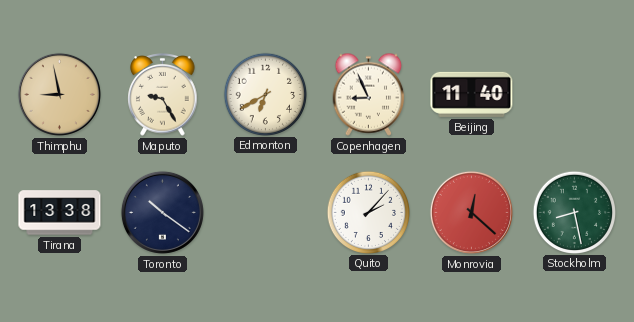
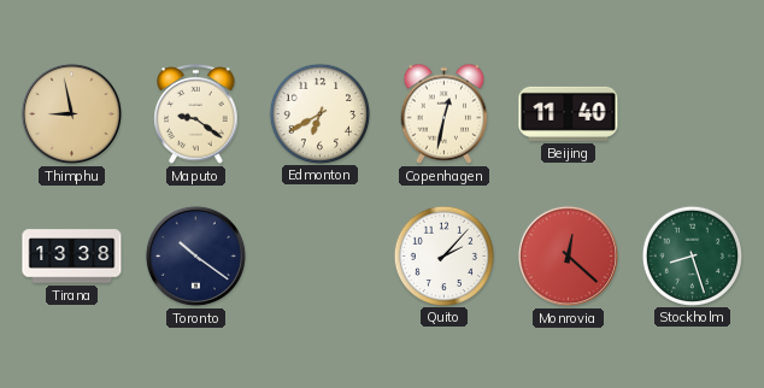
Maputo: 9:25 -> 9:21 (196, 114)
Copenhagen: 8:56 -> 12:32 (445, 113)
Stockholm: 8:28 -> 8:27 (692, 255)
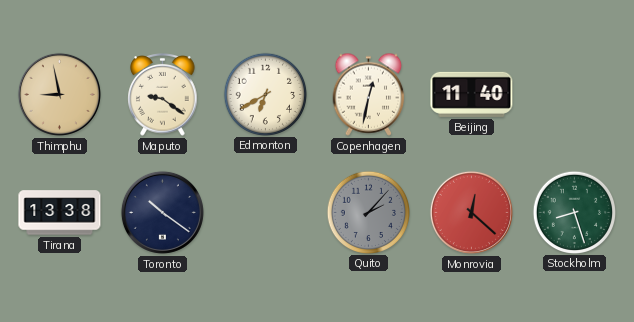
Quito dial: white -> grey (368, 212)
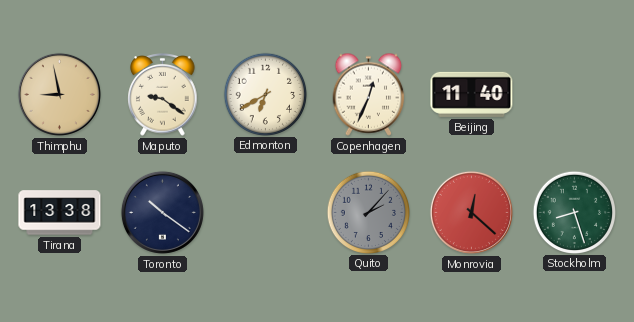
Copenhagen: 12:32 -> 12:34 (369, 94)
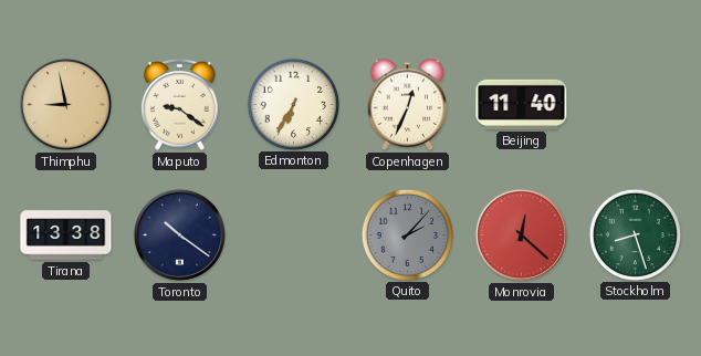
Edmonton: 6:40 -> 6:35 (293, 104)
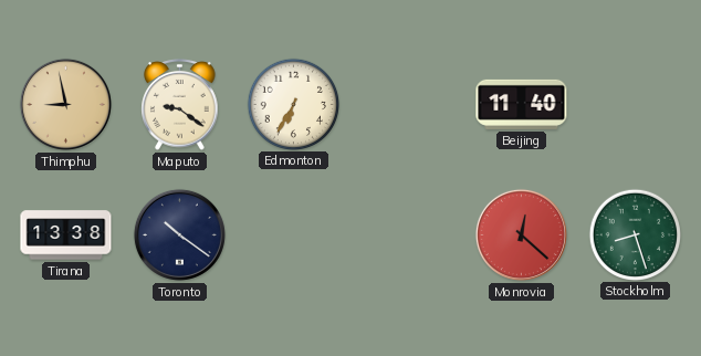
Copenhagen: 12:34 -> none (408, 104)
Quito: 2:07 -> none (407, 234)
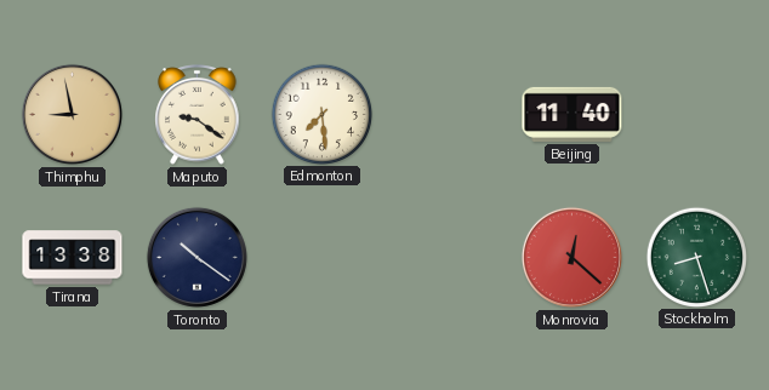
Edmonton: 6:35 -> 7:29 (321, 114)
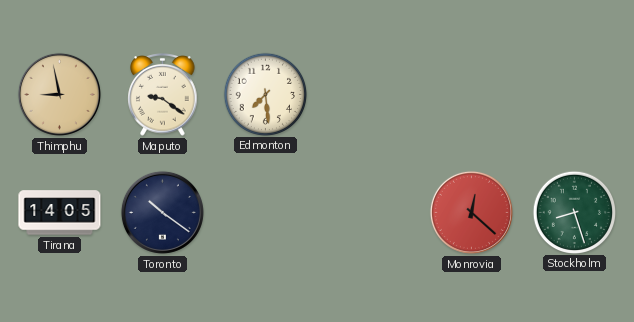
Beijing: 11:40 -> none (573, 114)
Tirana: 13:38 -> 14:05 (60, 213)
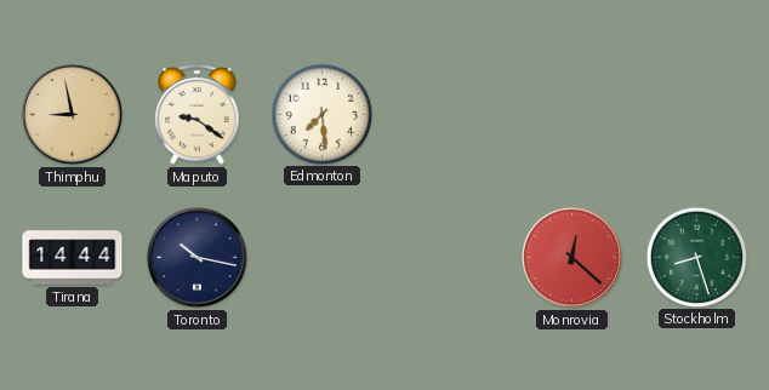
Tirana: 14:05 -> 14:44 (73, 258)
Toronto: 10:21 -> 10:17 (196, 257)
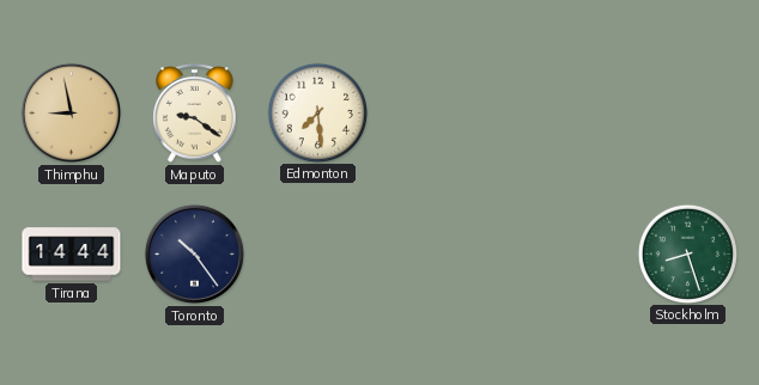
Toronto: 10:17 -> 10:24 (194, 253)
Monrovia: 12:22 -> none (571, 257)
